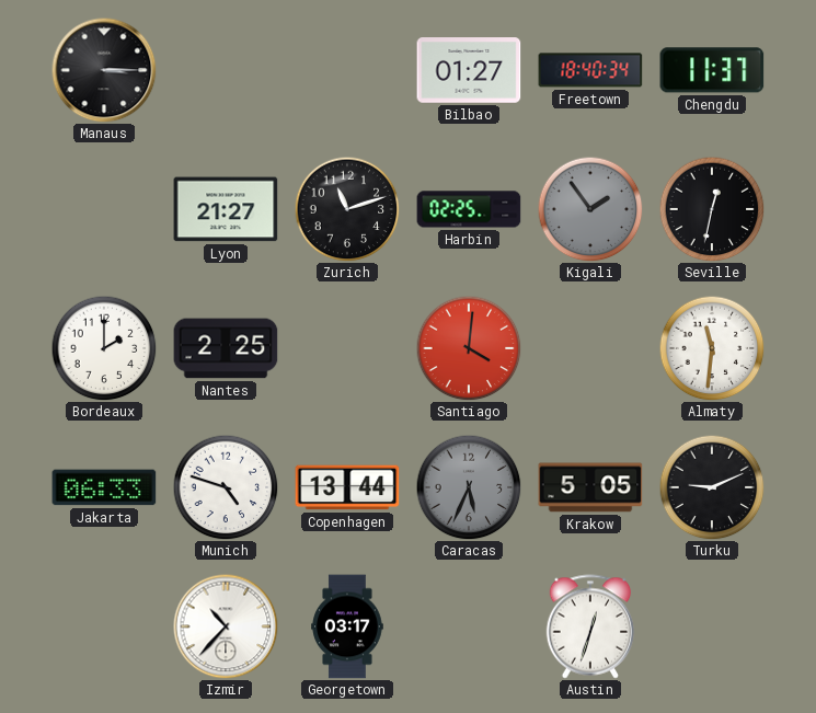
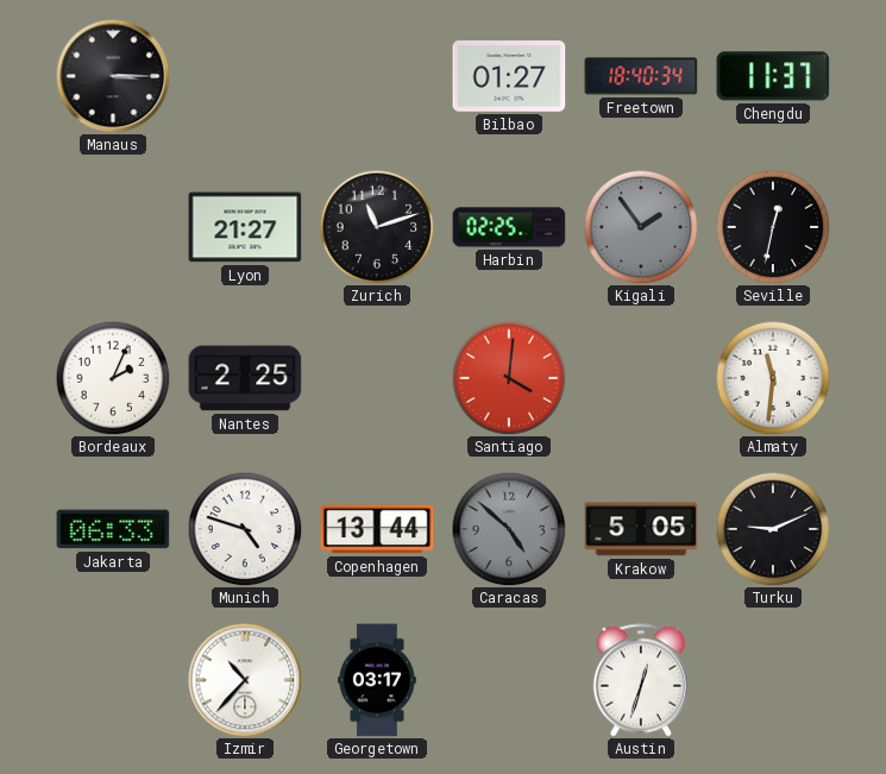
Bordeaux: 2:00 -> 2:04 (113, 378)
Caracas: 5:34 -> 4:52 (509, 529)
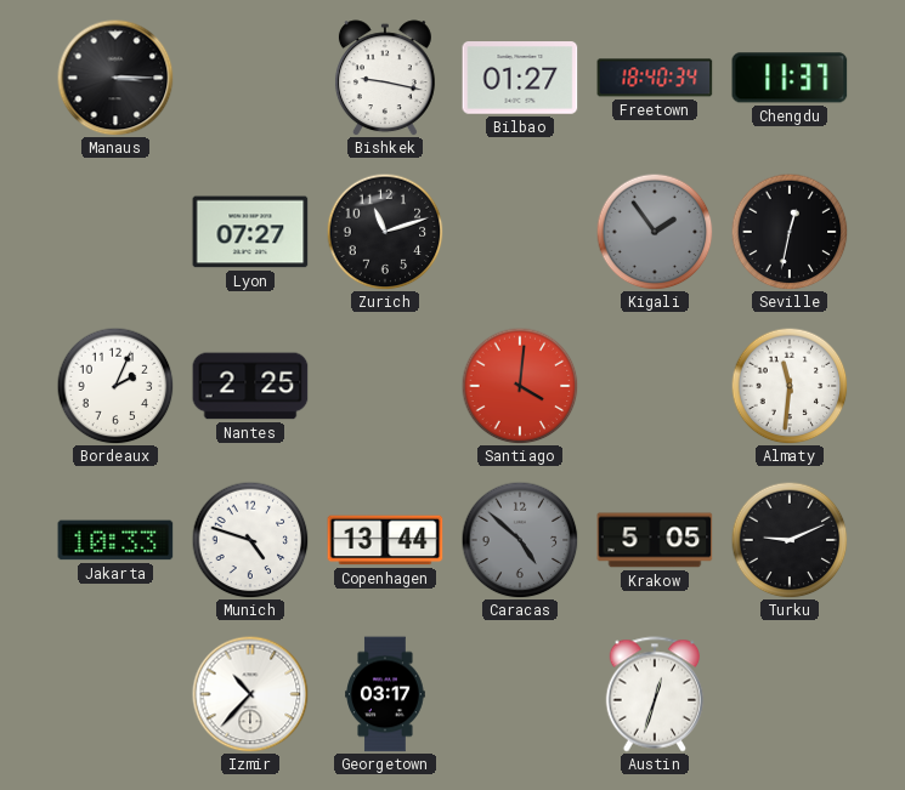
Bishkek: none -> 9:17 (385, 78)
Lyon: 21:27 -> 07:27 (250, 232)
Harbin: 02:25 -> none (509, 227)
Jakarta: 06:33 -> 10:33 (115, 540)
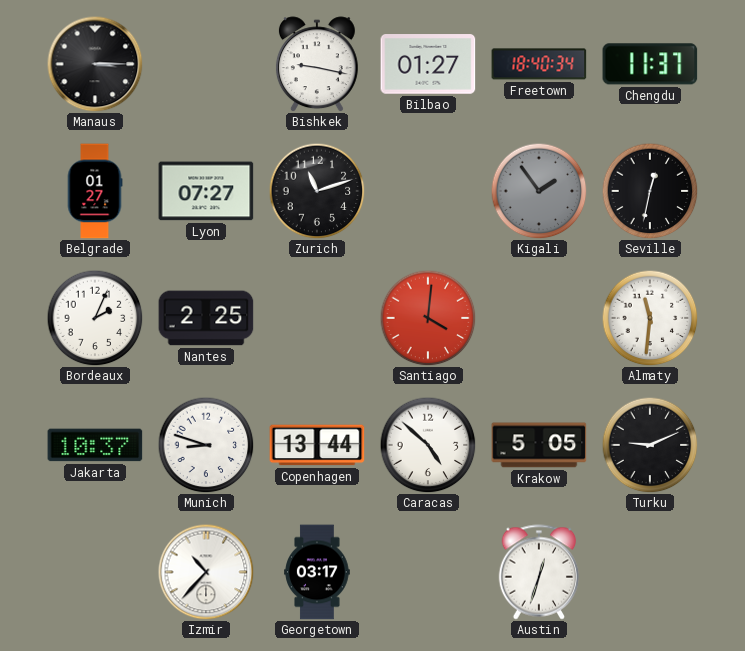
Belgrade: none -> 01:27 (95, 191)
Jakarta: 10:33 -> 10:37 (95, 445)
Munich: 4:48 -> 8:48 (206, 445)
Caracas dial: grey -> white (428, 445)
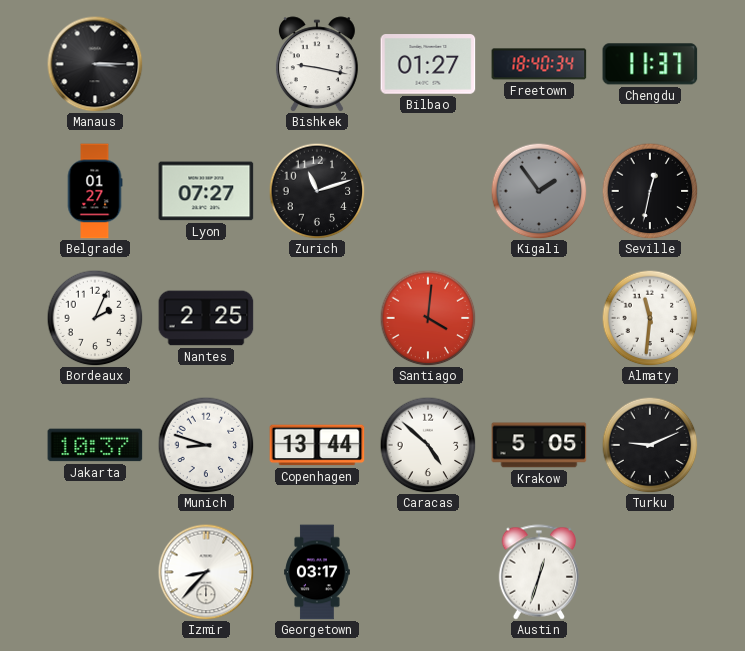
Izmir: 10:37 -> 8:37 (206, 572)
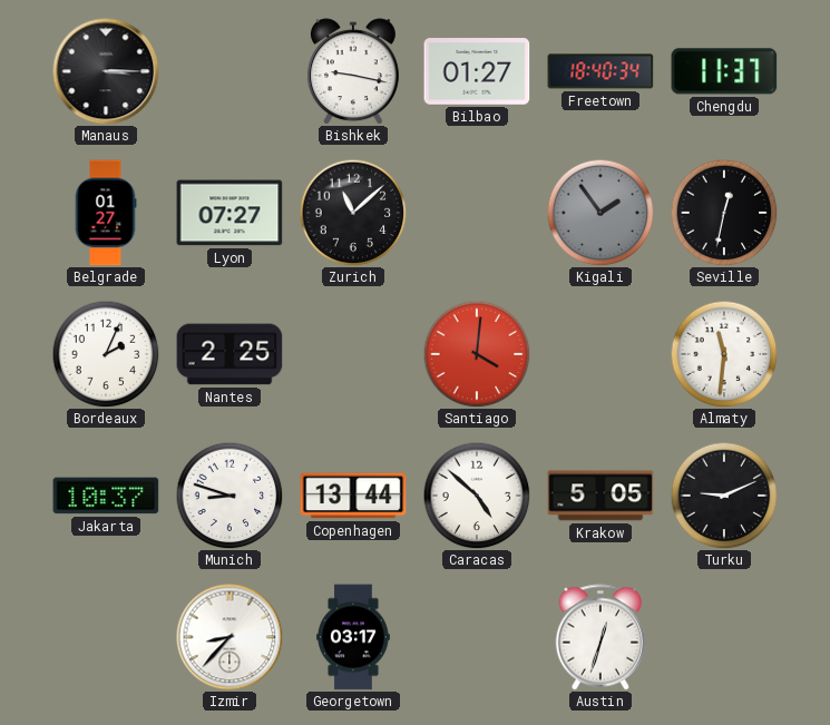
Zurich: 11:12 -> 11:08 (353, 213)
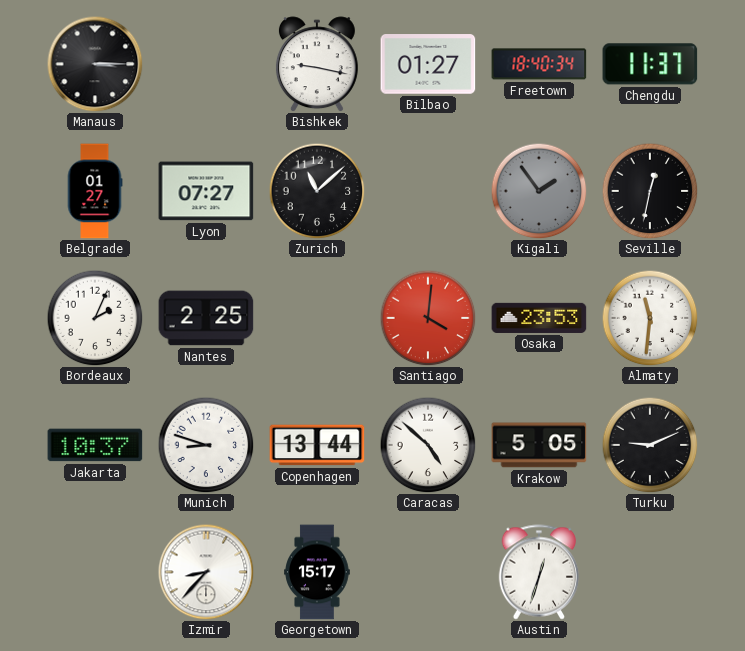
Osaka: none -> 23:53 (539, 318)
Georgetown: 03:17 -> 15:17 (317, 572)
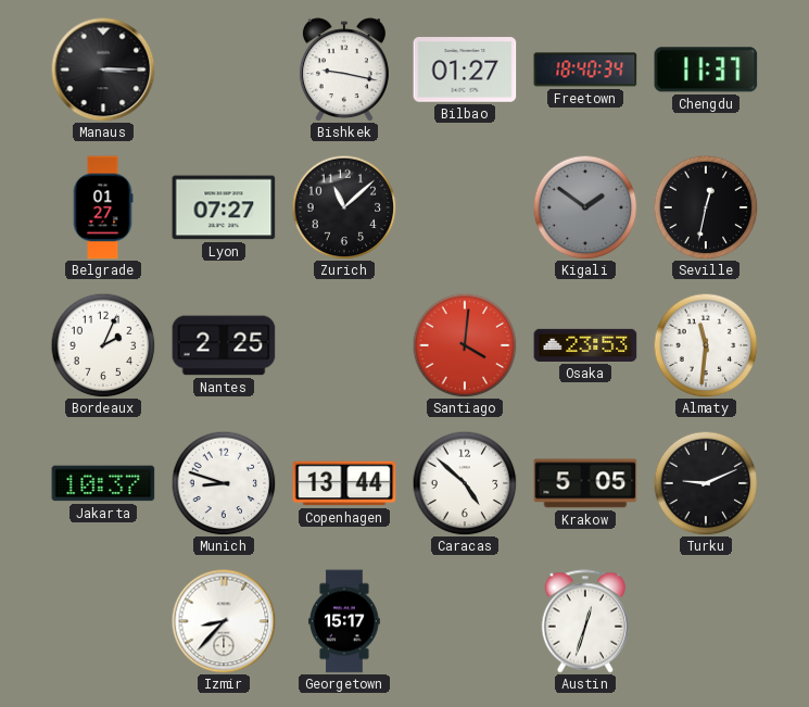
Kigali: 1:54 -> 1:51 (585, 207)
